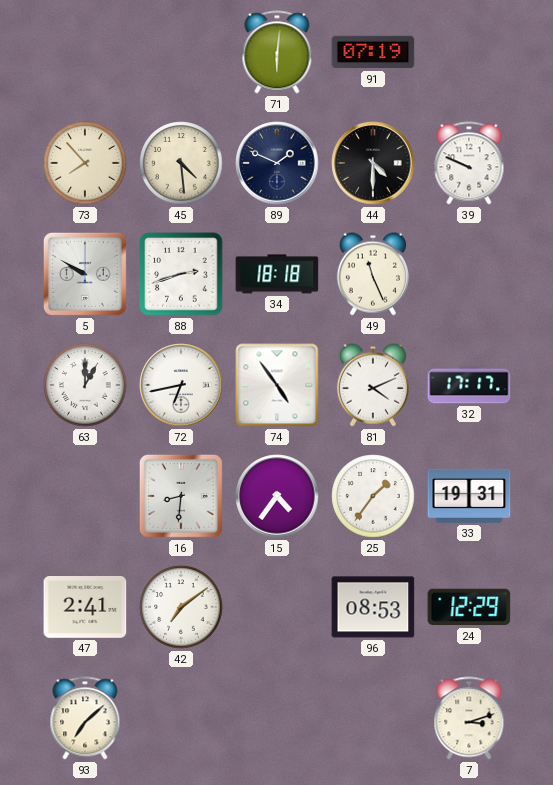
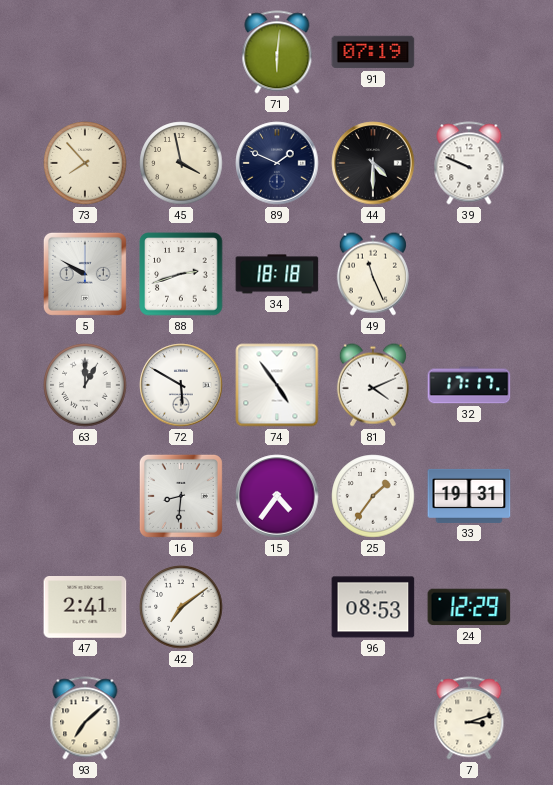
45: 4:29 -> 3:58 (181, 163)
72: 6:43 -> 5:50 (181, 385)
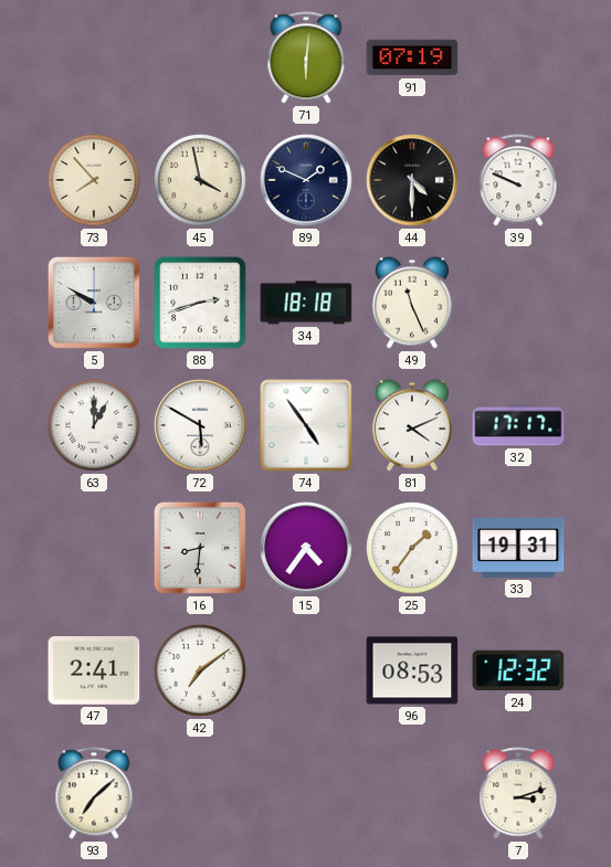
24: 12:29 -> 12:32 (518, 670)
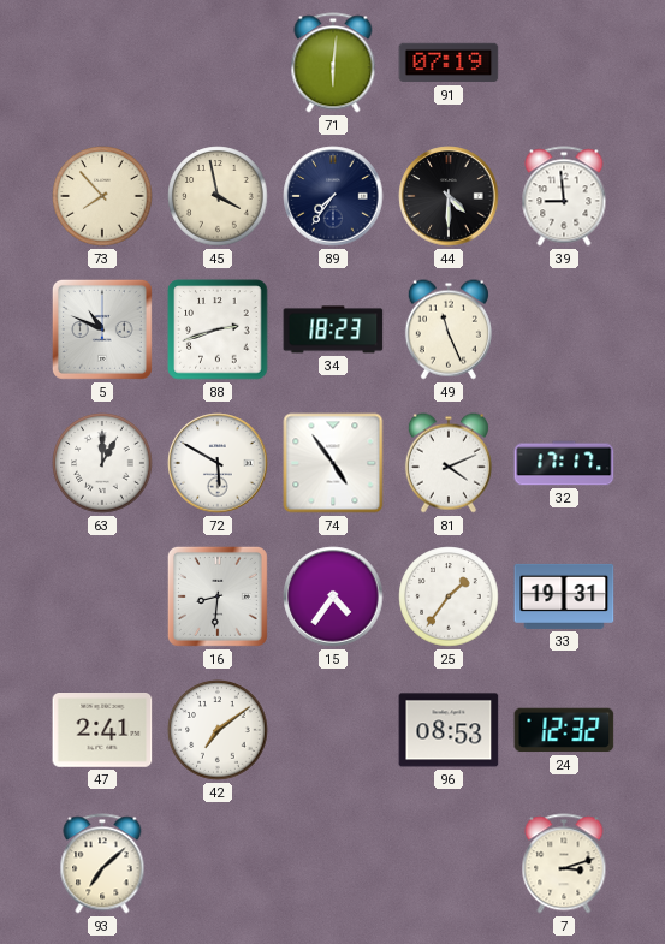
89: 1:49 -> 7:36 (333, 196)
39: 9:49 -> 8:59 (564, 196)
5: 9:50 -> 10:49 (102, 329)
34: 18:18 -> 18:23 (333, 329)
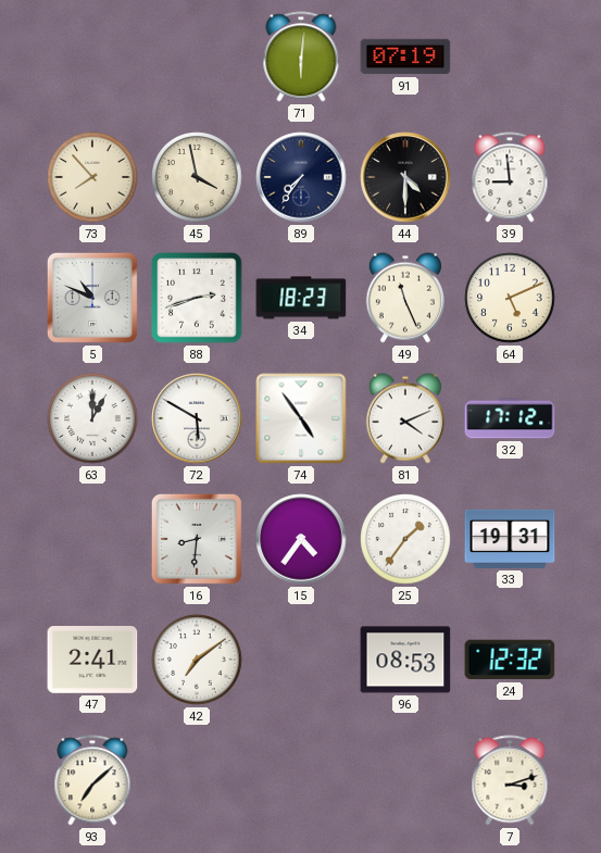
64: none -> 5:11 (510, 298)
32: 17:17 -> 17:12 (510, 418)
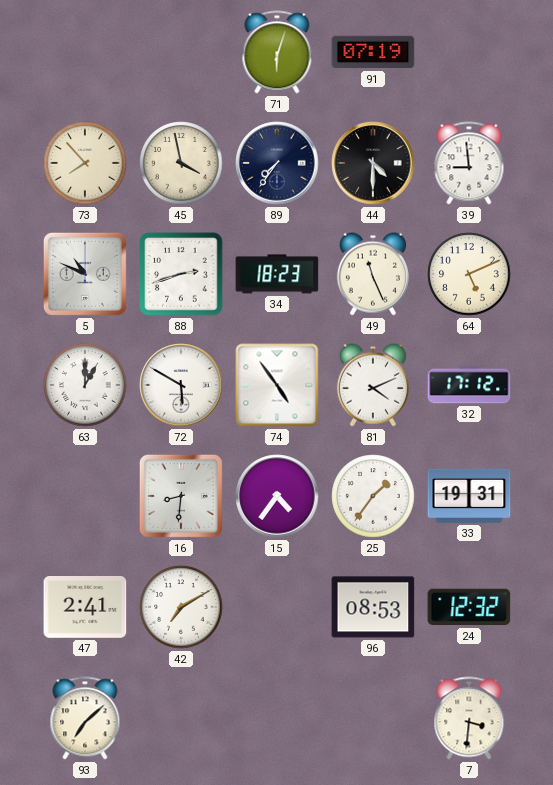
71: 6:01 -> 6:03 (277, 52)
42: 7:09 -> 7:10 (181, 607)
7: 3:12 -> 3:31 (469, 718)
